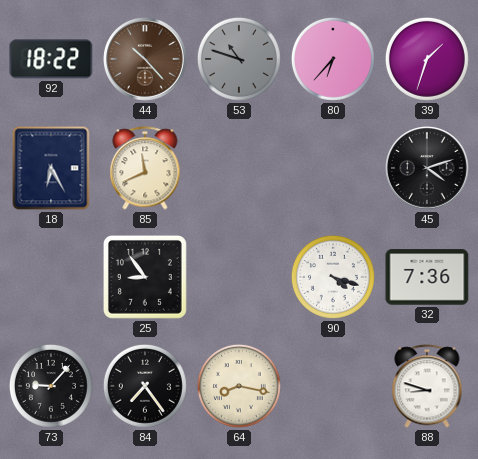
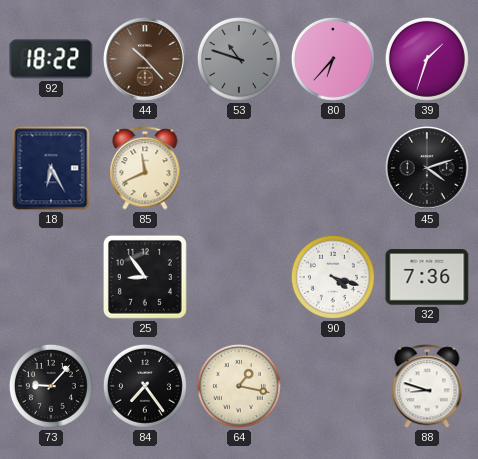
64: 8:17 -> 1:17 (239, 386)
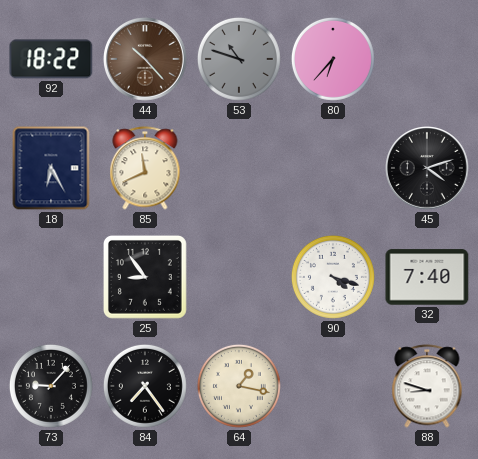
39: 1:33 -> none (427, 59)
32: 7:36 -> 7:40 (427, 277)
